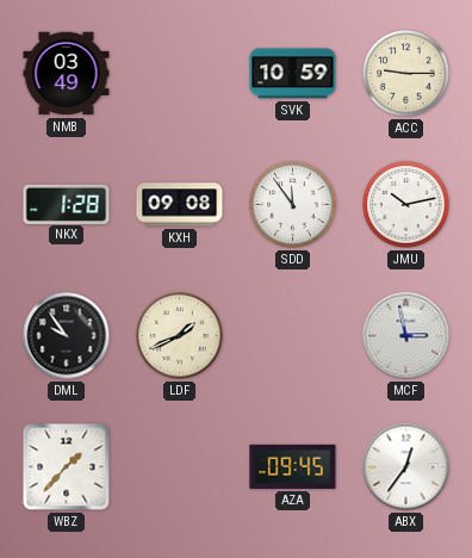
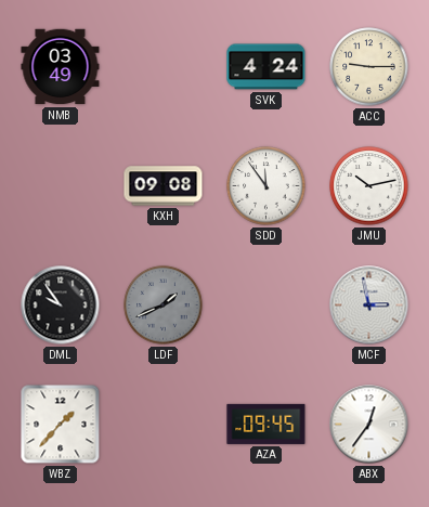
SVK: 10:59 -> 4:24 (266, 67)
NKX: 1:28 -> none (67, 204)
LDF dial: cream -> grey (164, 305)
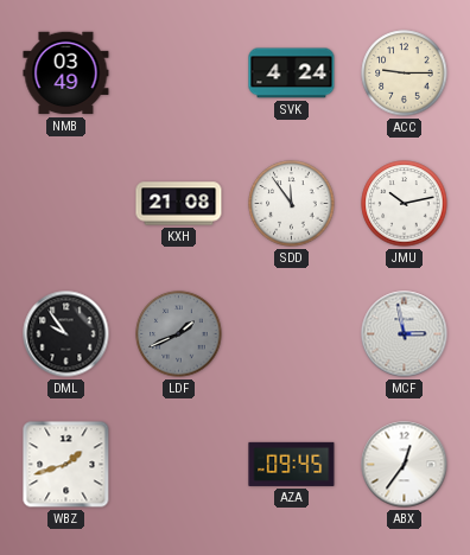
KXH: 09:08 -> 21:08 (179, 204)
WBZ: 1:37 -> 1:42 (66, 465)
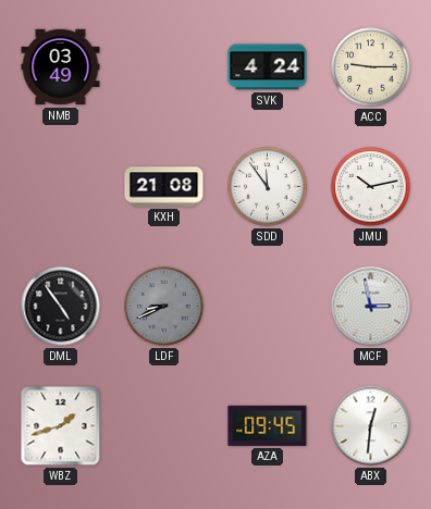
DML: 9:54 -> 4:54 (61, 307)
LDF: 1:41 -> 8:41 (164, 307)
ABX: 12:36 -> 12:31 (371, 426)
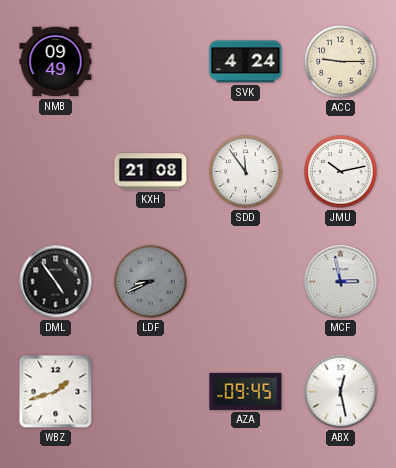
NMB: 03:49 -> 09:49 (56, 62)
ABX: 12:31 -> 12:28 (341, 392)
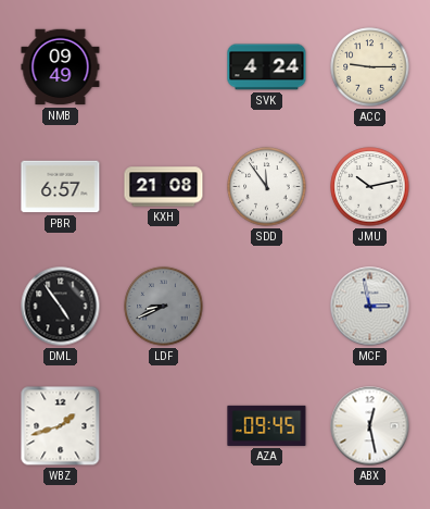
PBR: none -> 6:57 (61, 187)
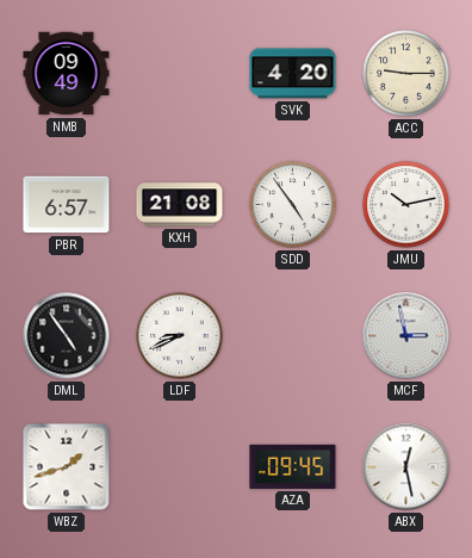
SVK: 4:24 -> 4:20 (293, 74)
SDD: 11:54 -> 4:54 (293, 205)
LDF dial: grey -> white (180, 336)
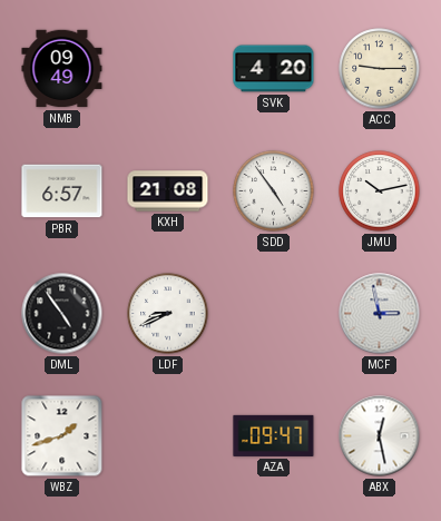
AZA: 09:45 -> 09:47 (274, 435)
